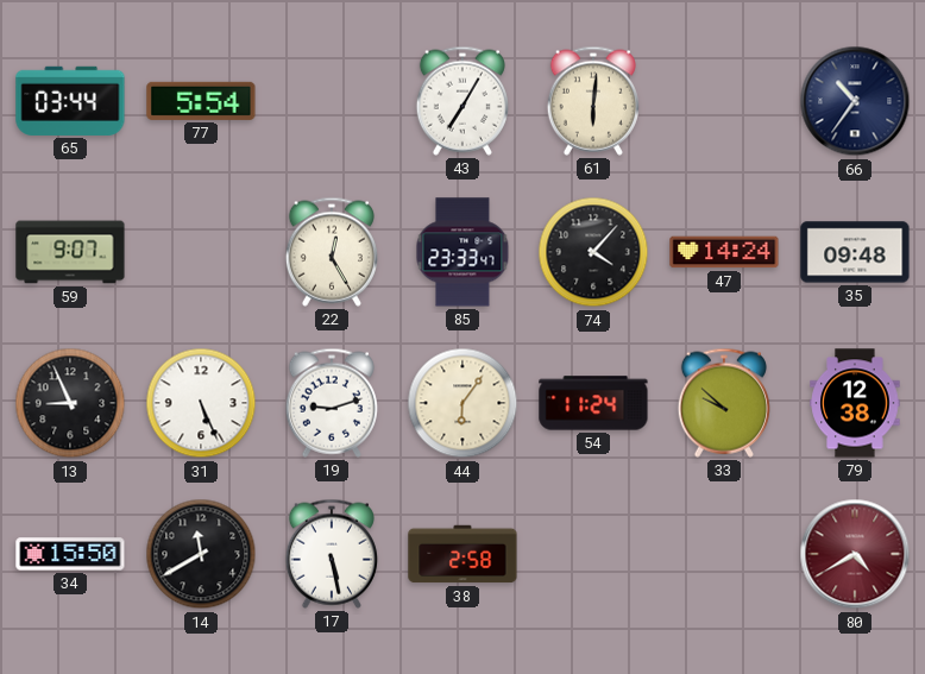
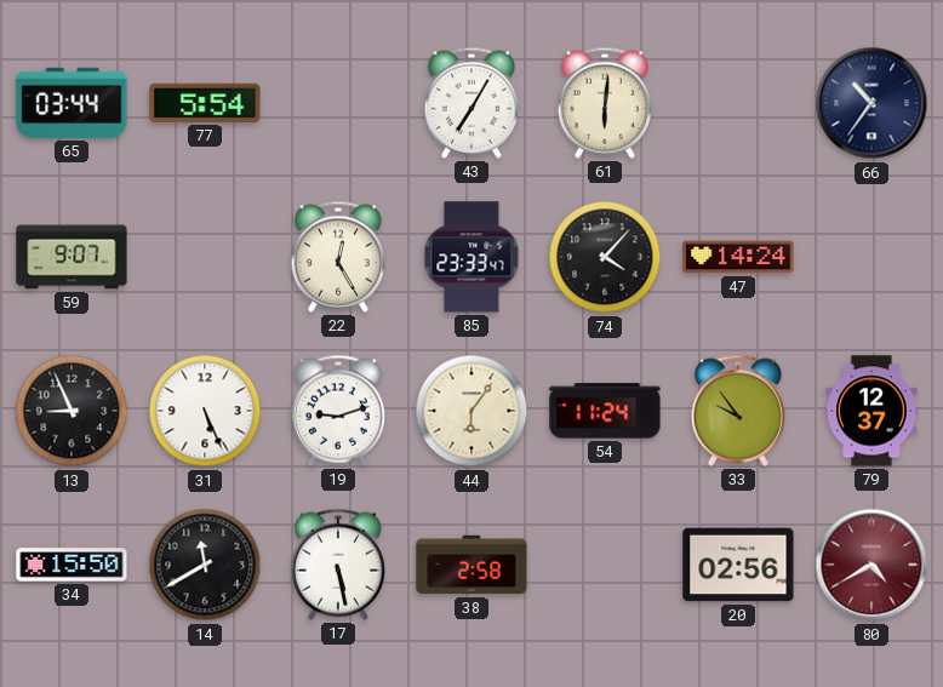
35: 09:48 -> none (855, 252)
33: 9:52 -> 9:54 (738, 411)
79: 12:38 -> 12:37 (871, 411)
20: none -> 02:56 (738, 565)
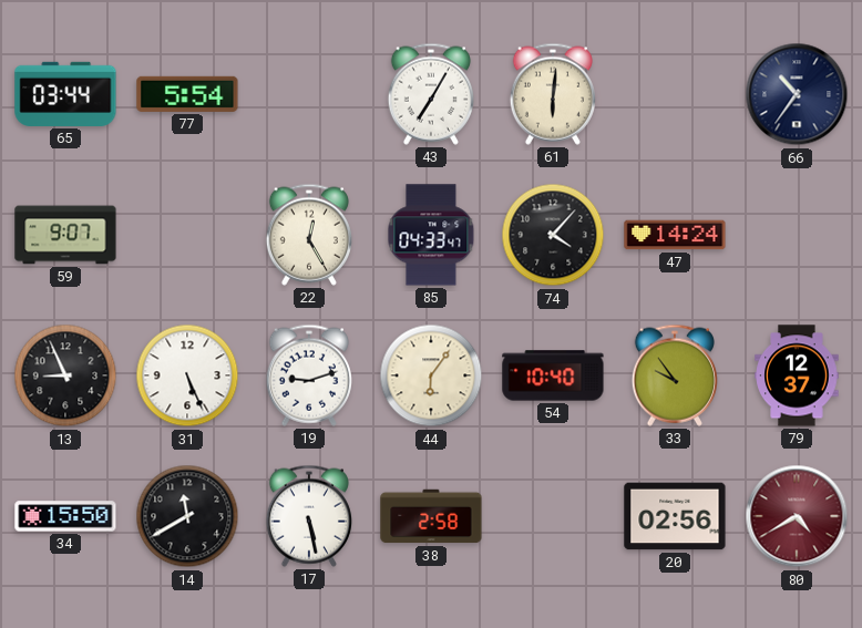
85: 23:33 -> 04:33 (431, 235)
54: 11:24 -> 10:40 (553, 375)
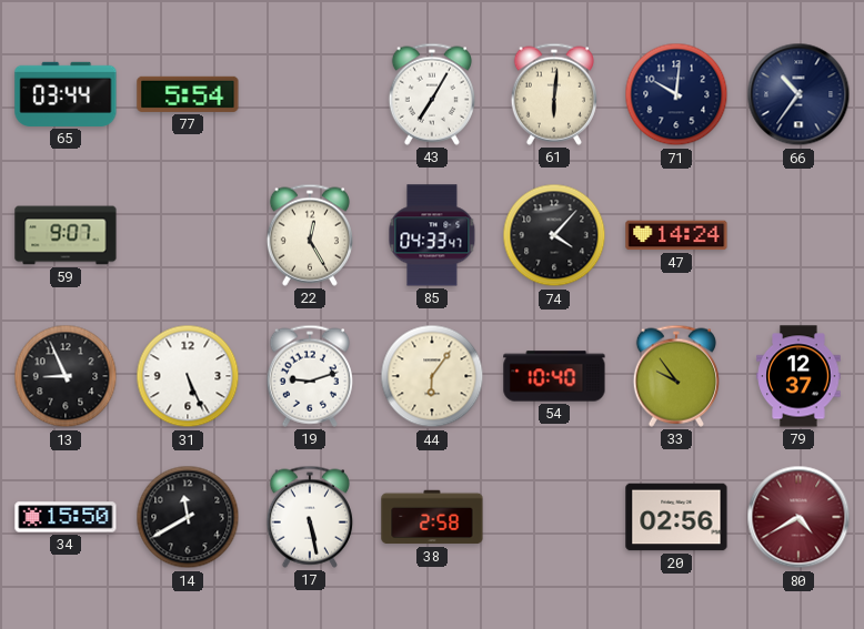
71: none -> 10:01 (676, 94)
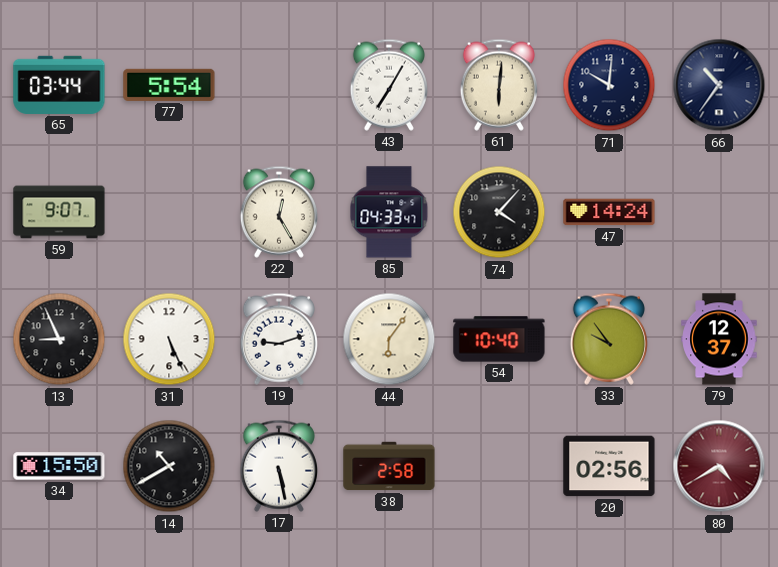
14: 11:40 -> 10:40 (169, 466)
